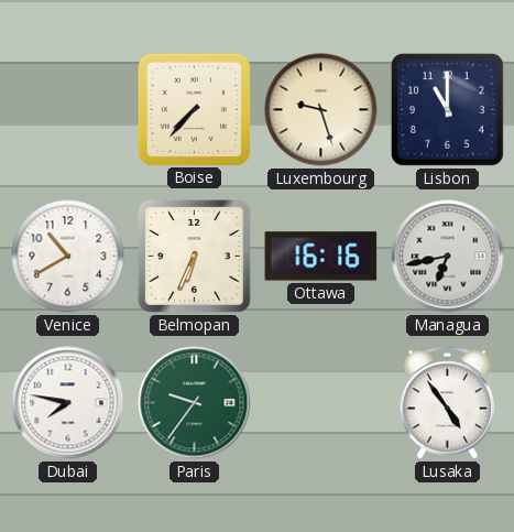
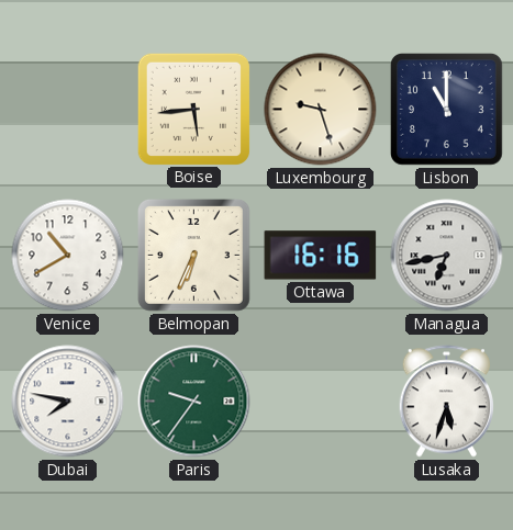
Boise: 7:37 -> 5:44 (193, 109)
Lusaka: 4:54 -> 5:33 (446, 402)
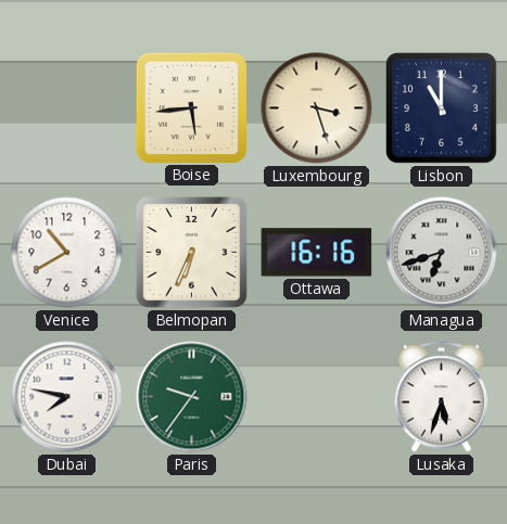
Luxembourg: 9:27 -> 3:27 (317, 108)
Managua: 6:43 -> 6:42 (442, 253)
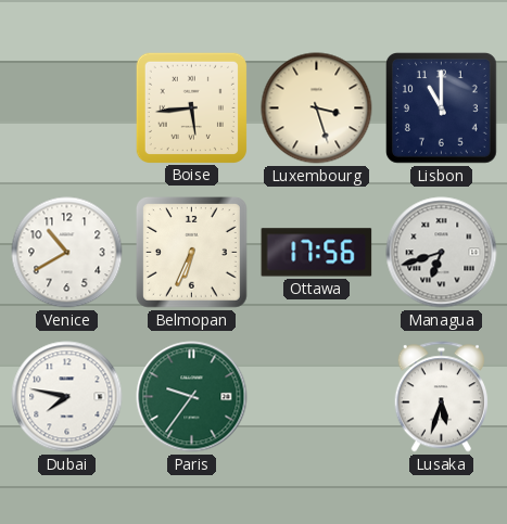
Ottawa: 16:16 -> 17:56 (317, 253)
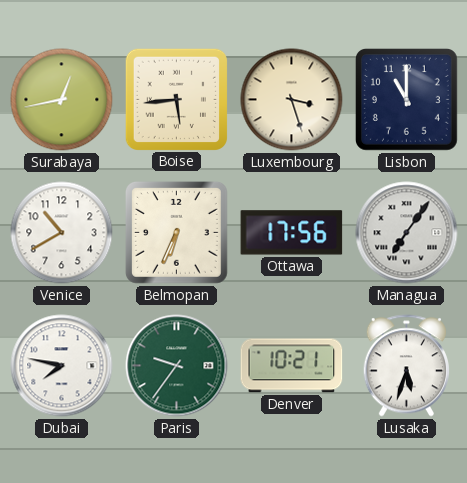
Surabaya: none -> 12:43 (62, 100)
Managua: 6:42 -> 7:06 (407, 233)
Denver: none -> 10:21 (292, 366)
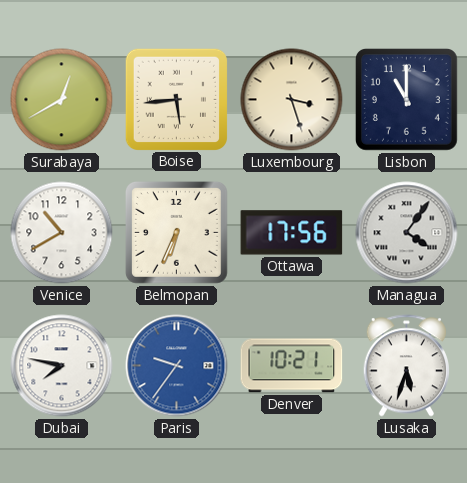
Surabaya: 12:43 -> 12:40 (62, 100)
Managua: 7:06 -> 4:06 (407, 233)
Paris dial: green -> blue (177, 366)
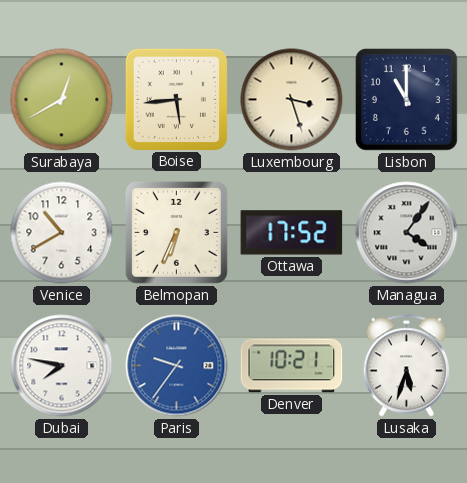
Ottawa: 17:56 -> 17:52 (292, 233)
